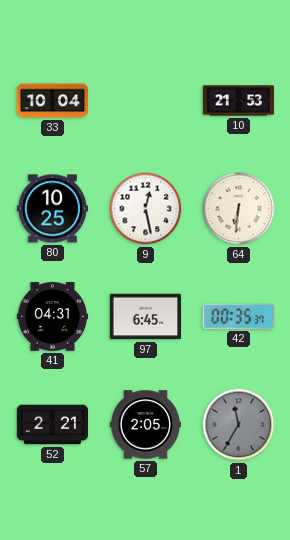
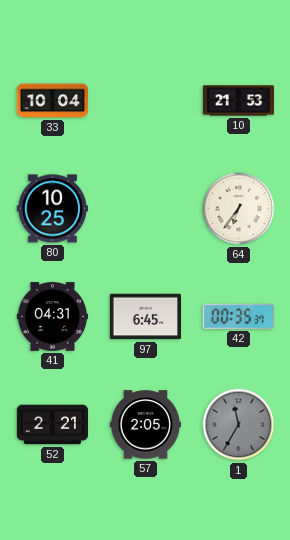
9: 12:28 -> none (146, 209)
64: 6:31 -> 6:36 (239, 209)
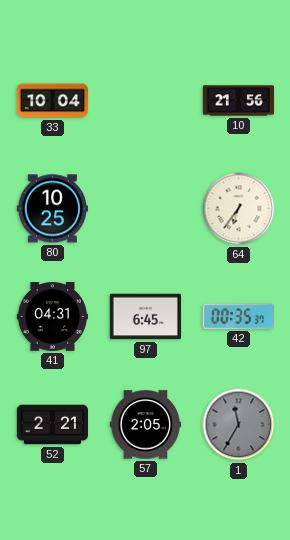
10: 21:53 -> 21:56 (239, 101)
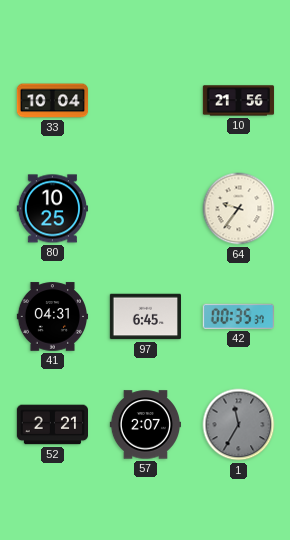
64: 6:36 -> 9:36 (239, 209)
57: 2:05 -> 2:07 (145, 425)
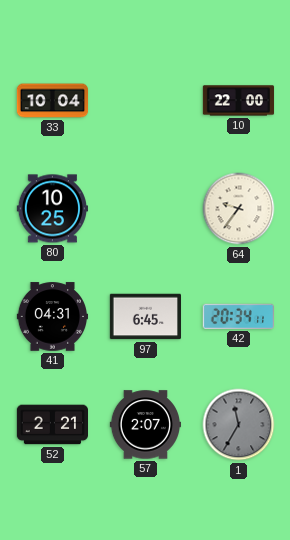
10: 21:56 -> 22:00 (239, 101)
42: 00:35 -> 20:34 (238, 316)
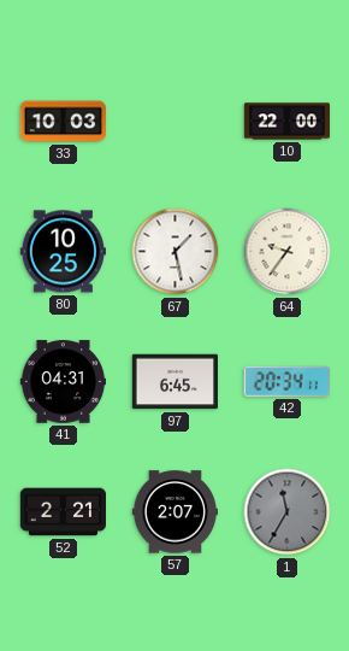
33: 10:04 -> 10:03 (64, 122)
67: none -> 1:28 (176, 252)
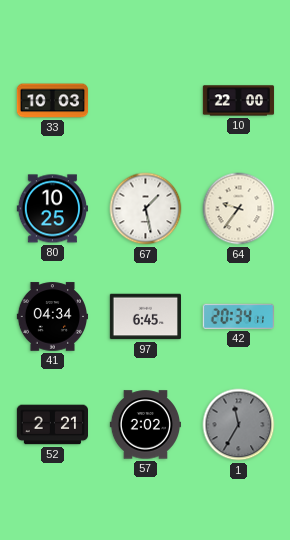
41: 04:31 -> 04:34 (52, 317)
57: 2:07 -> 2:02 (145, 425)
